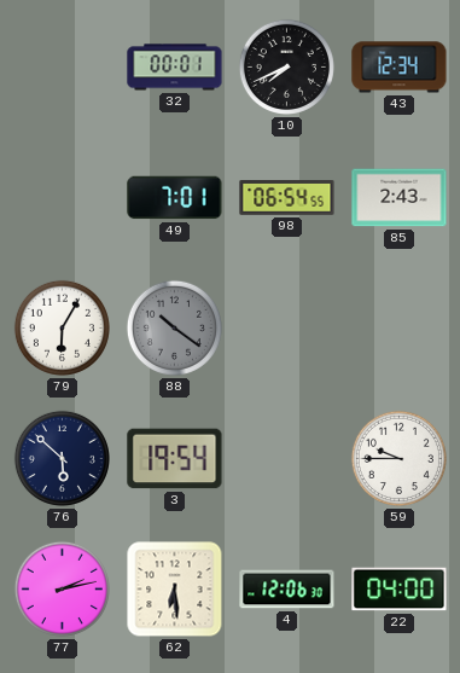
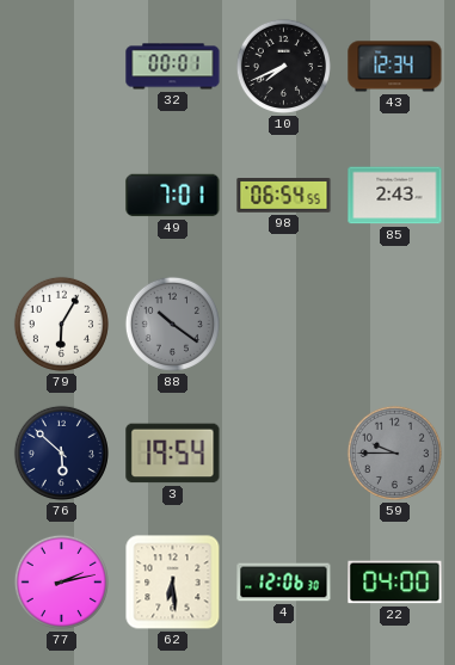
59 dial: white -> grey (394, 452)
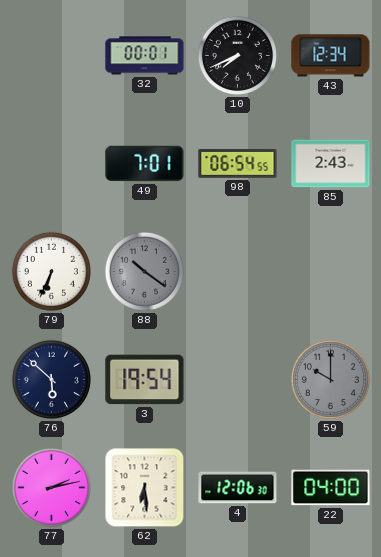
79: 6:05 -> 6:34 (51, 271)
59: 9:45 -> 10:00 (330, 379)
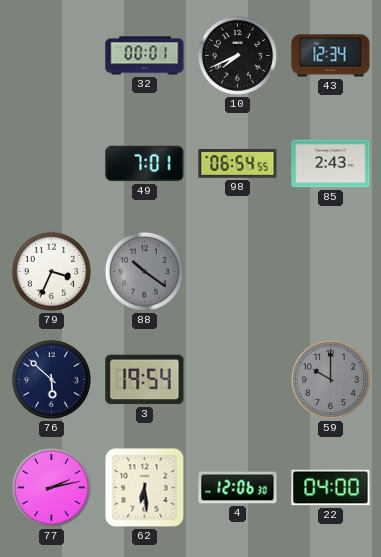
79: 6:34 -> 3:34 (51, 271)
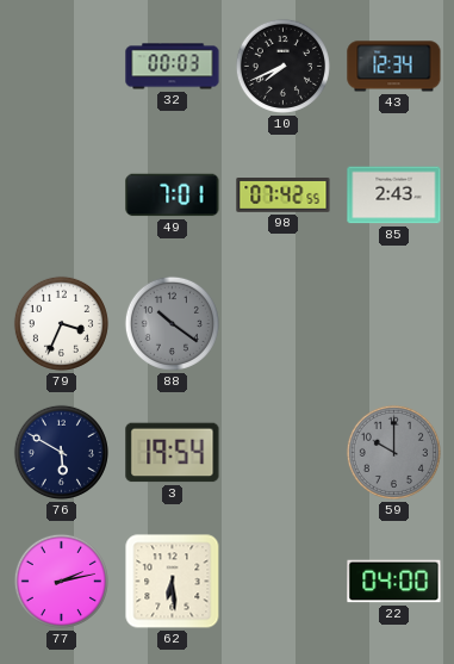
32: 00:01 -> 00:03 (173, 67)
98: 06:54 -> 07:42 (284, 196)
76: 5:52 -> 5:50 (61, 452)
4: 12:06 -> none (238, 488)
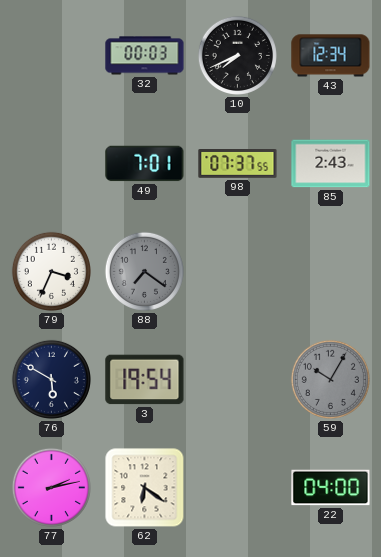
98: 07:42 -> 07:37 (238, 164)
88: 10:21 -> 7:21 (144, 271)
59: 10:00 -> 10:05 (330, 379)
62: 6:29 -> 6:21 (145, 488)
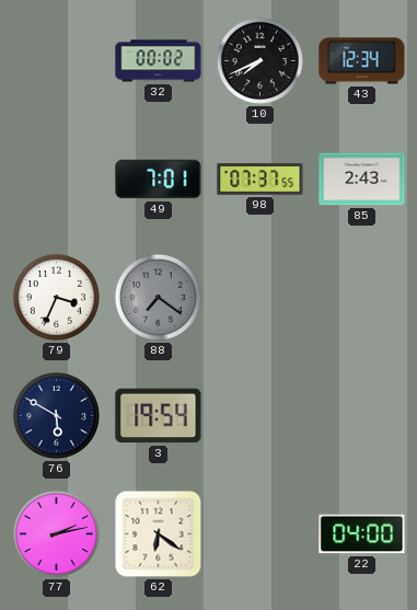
32: 00:03 -> 00:02 (159, 61)
59: 10:05 -> none (330, 379)
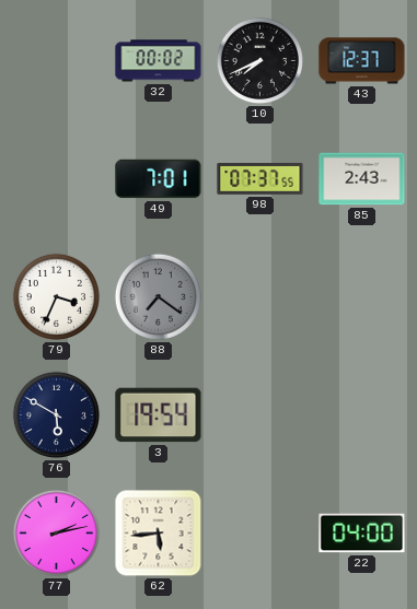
43: 12:34 -> 12:37 (362, 61)
62: 6:21 -> 5:44 (159, 534)
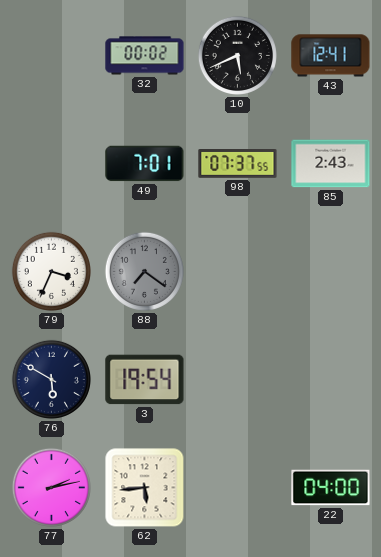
10: 7:41 -> 5:41 (237, 55)
43: 12:37 -> 12:41 (331, 56)
